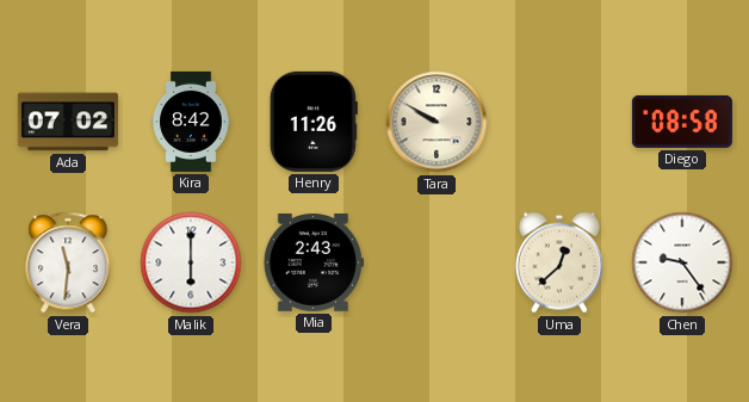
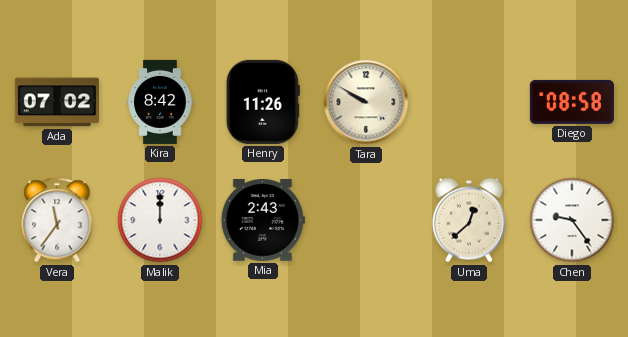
Vera: 11:31 -> 11:36 (57, 220)
Malik: 6:00 -> 12:00 (160, 220)
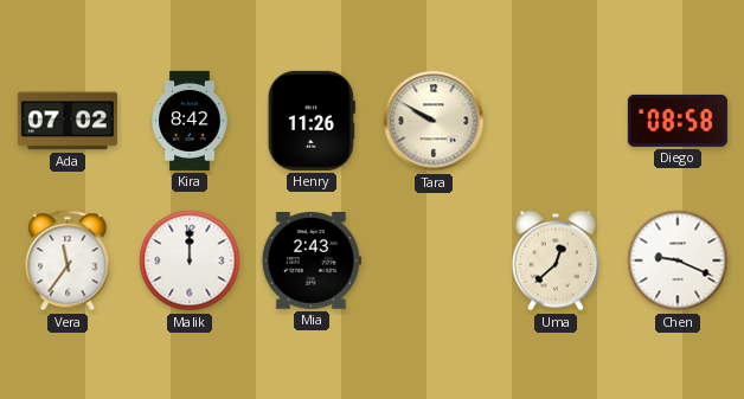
Chen: 9:24 -> 9:19 (678, 260)
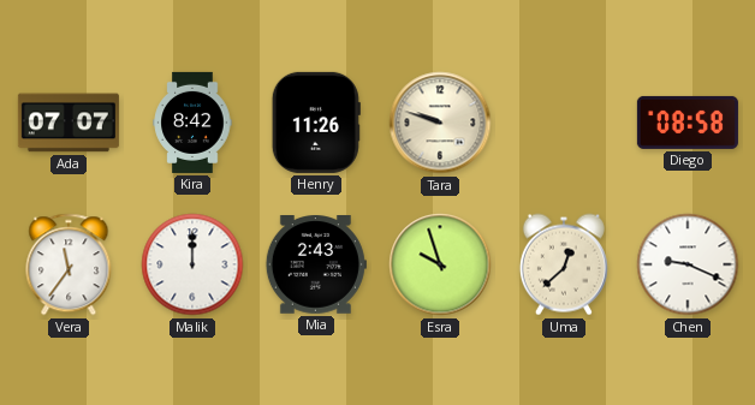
Ada: 07:02 -> 07:07 (69, 123)
Tara: 9:50 -> 9:48 (440, 123)
Esra: none -> 9:57 (440, 264)
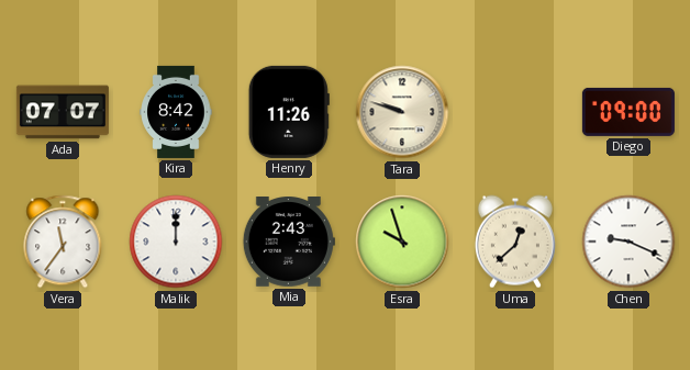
Diego: 08:58 -> 09:00 (628, 112)
